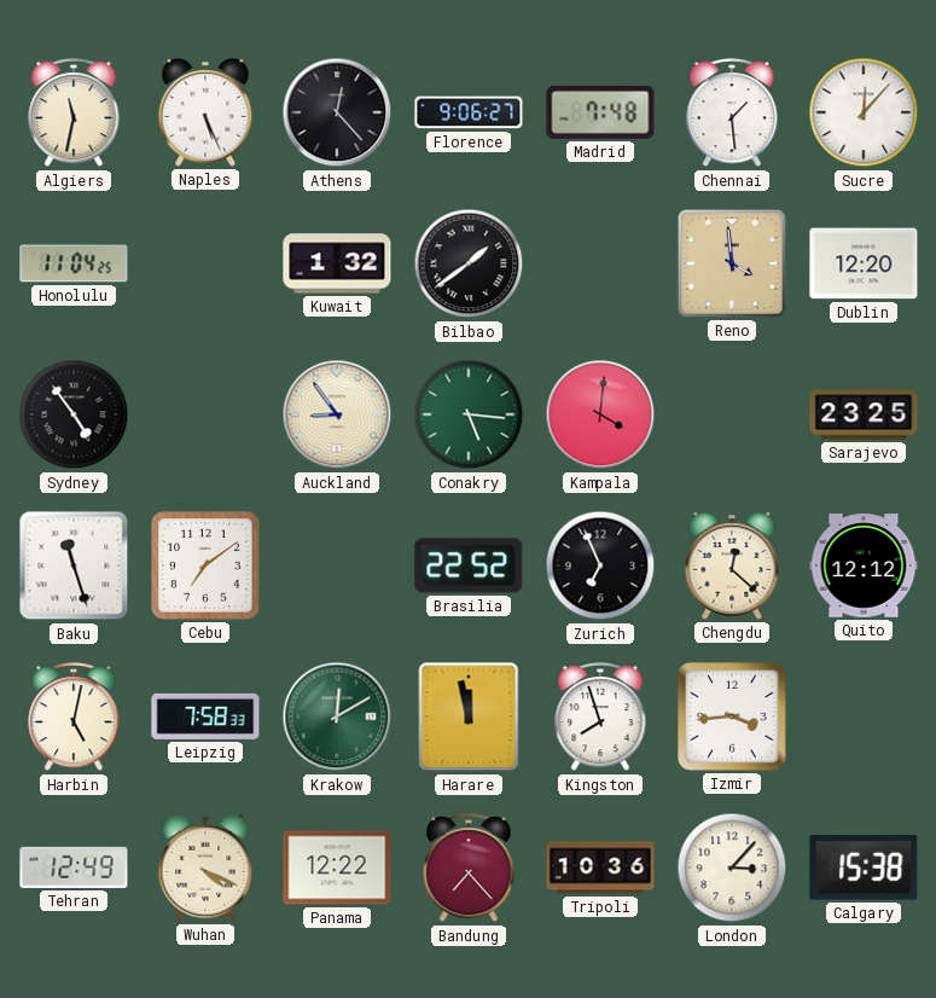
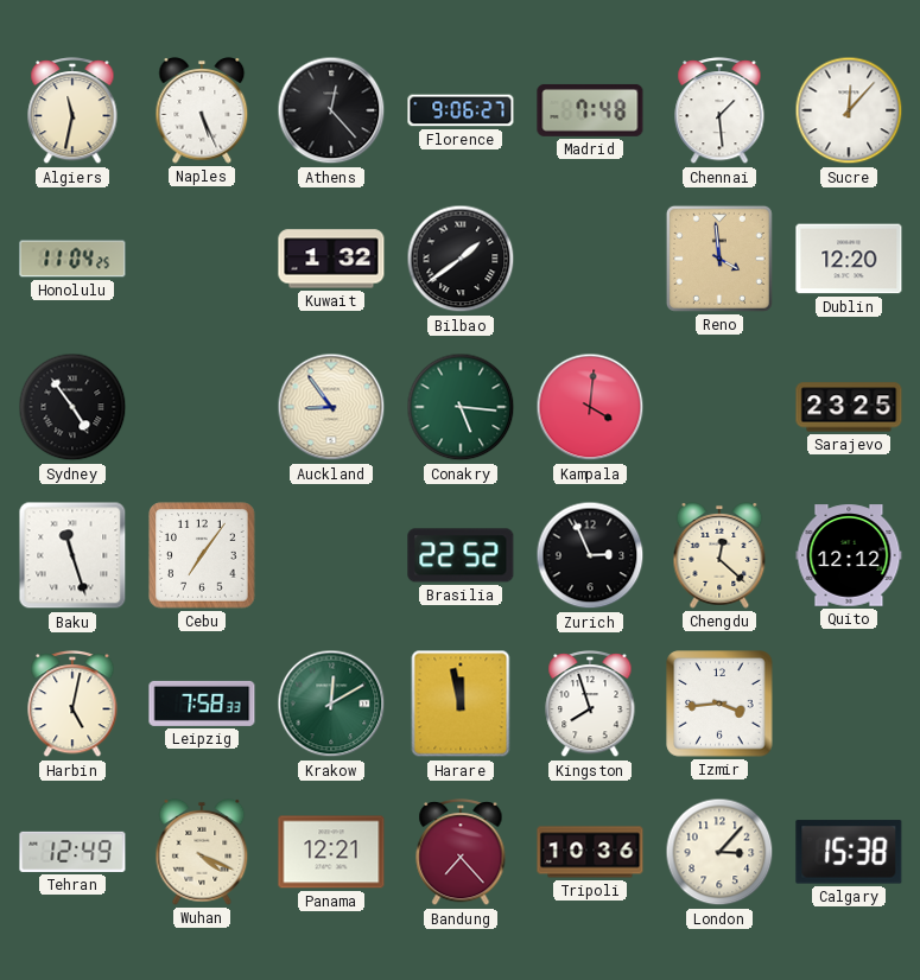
Cebu: 7:09 -> 7:06 (202, 555)
Zurich: 6:56 -> 2:56 (590, 555)
Panama: 12:22 -> 12:21 (331, 852)
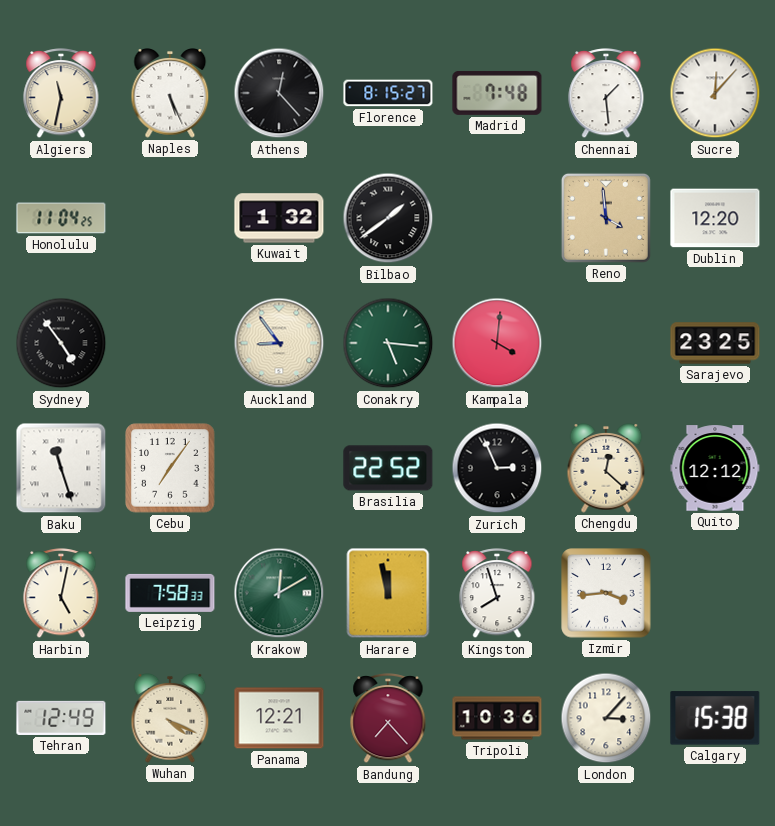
Florence: 9:06 -> 8:15 (388, 93)
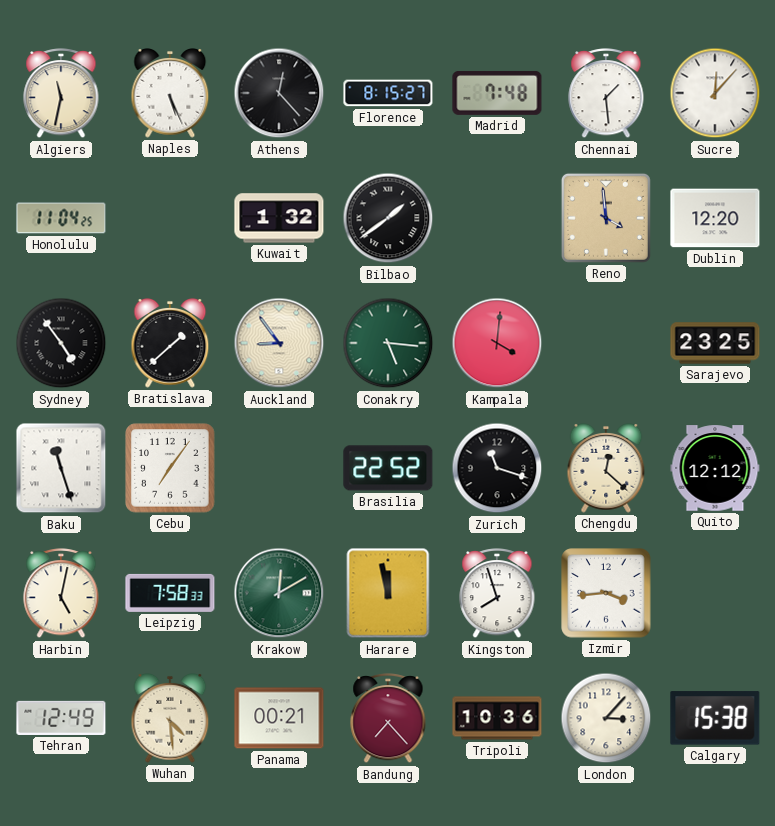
Bratislava: none -> 1:38 (170, 344)
Zurich: 2:56 -> 11:18 (497, 468)
Wuhan: 4:19 -> 4:29 (170, 719)
Panama: 12:21 -> 00:21 (279, 718)
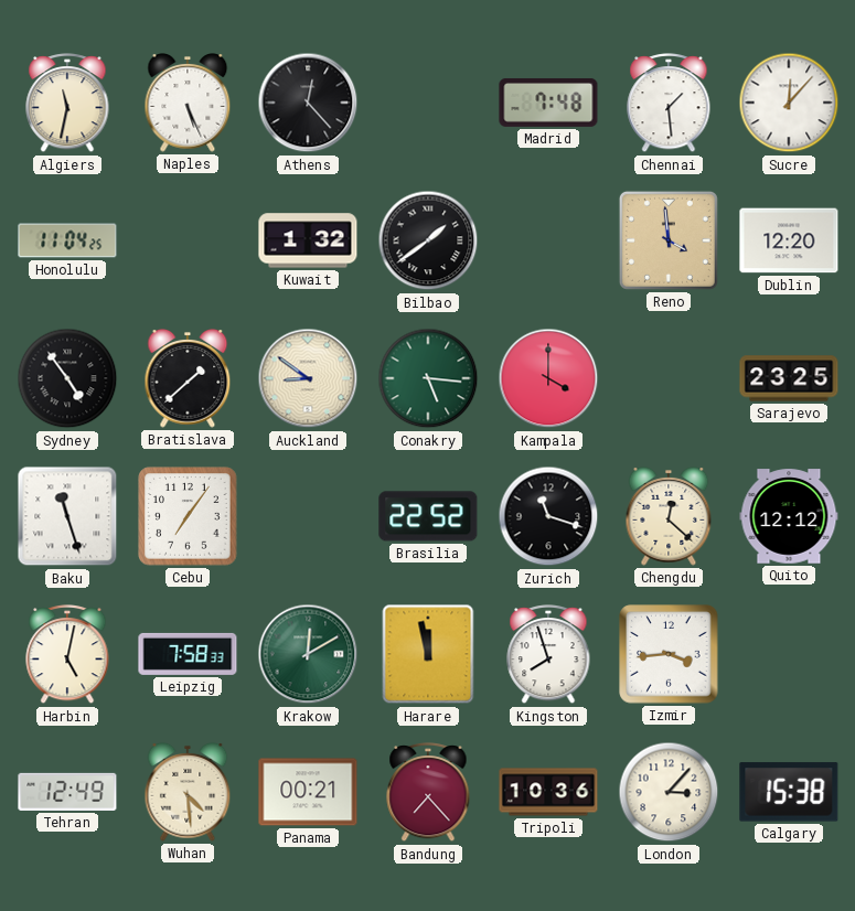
Florence: 8:15 -> none (388, 93)
Auckland: 8:54 -> 8:51 (308, 378)
Kampala: 4:01 -> 4:00 (548, 378)
